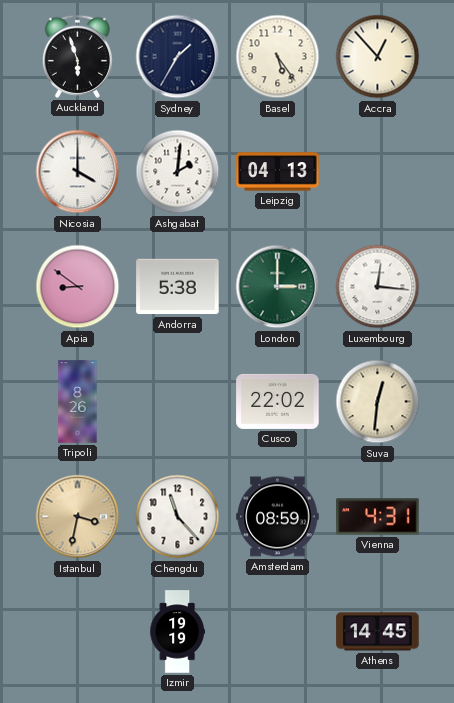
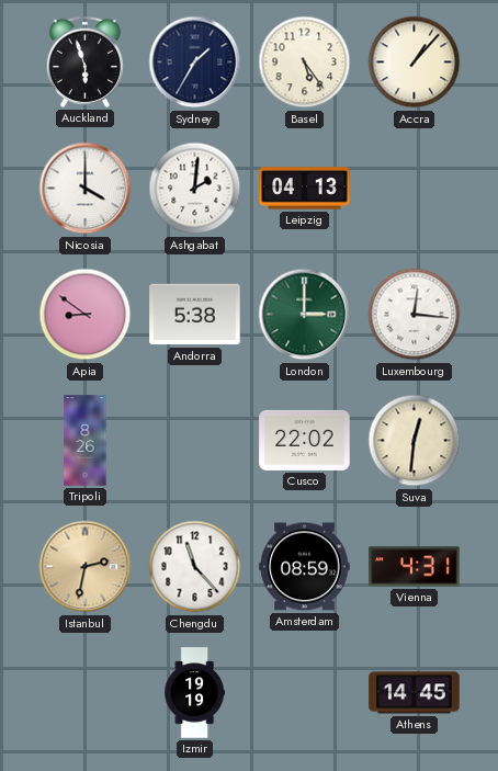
Accra: 12:53 -> 1:07 (415, 63)
Istanbul: 3:32 -> 2:32 (86, 567)
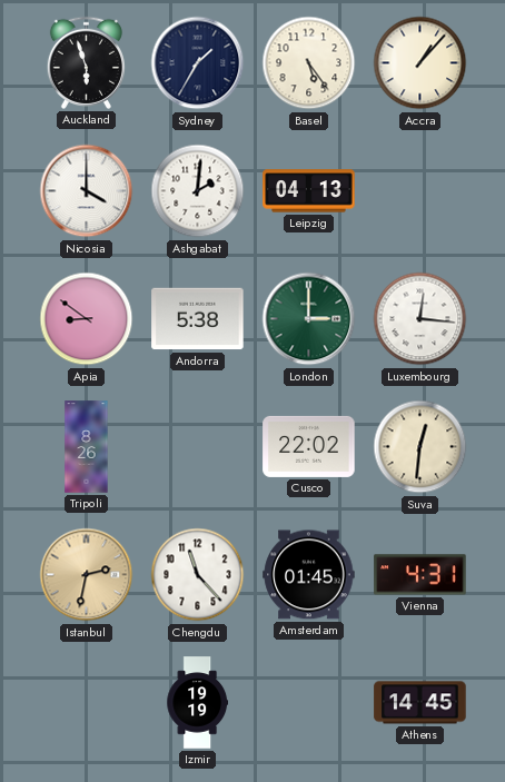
Amsterdam: 08:59 -> 01:45 (309, 575)
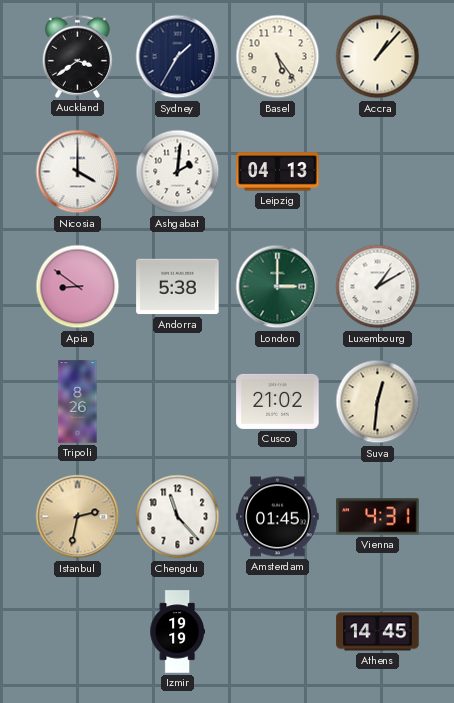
Auckland: 5:57 -> 3:39 (77, 56)
Luxembourg: 12:16 -> 1:10 (378, 287)
Cusco: 22:02 -> 21:02 (278, 401)
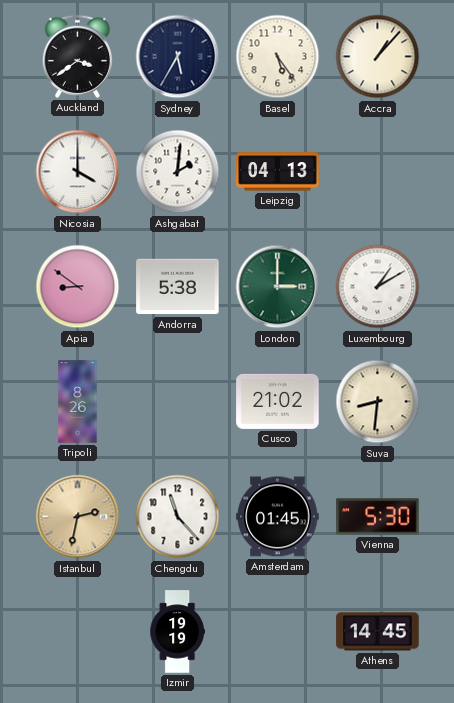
Sydney: 1:35 -> 5:35 (178, 57)
Suva: 12:31 -> 8:31 (378, 402)
Vienna: 4:31 -> 5:30 (378, 517)
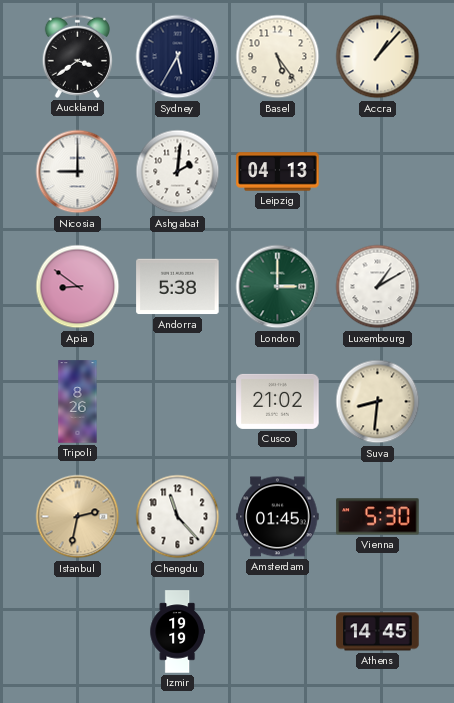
Nicosia: 4:00 -> 9:00 (78, 172)
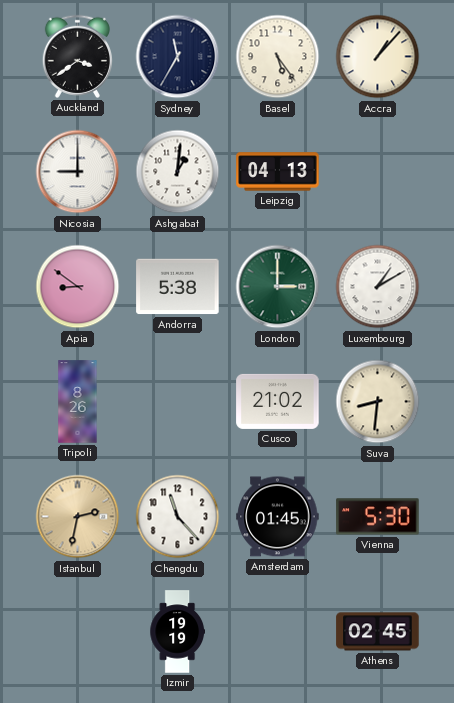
Sydney: 5:35 -> 11:35 (178, 57)
Ashgabat: 2:01 -> 1:01 (178, 172)
Athens: 14:45 -> 02:45 (378, 632)
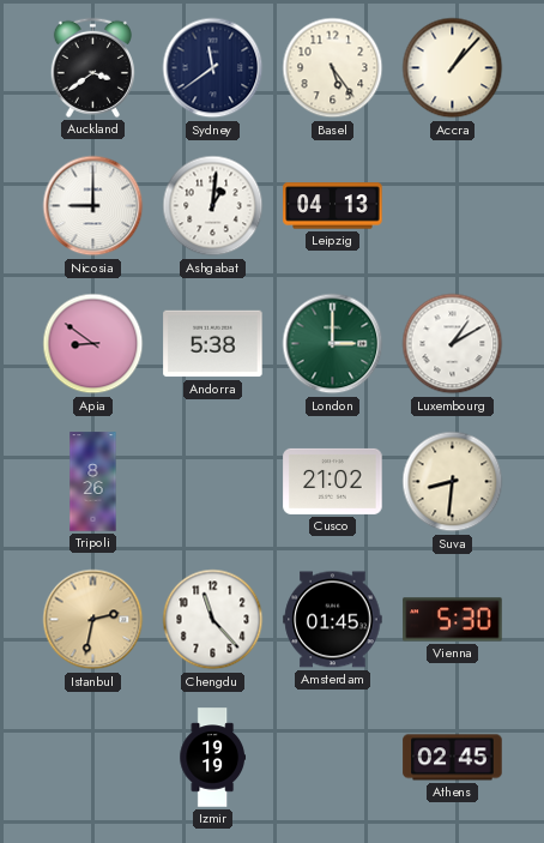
Sydney: 11:35 -> 11:39 (213, 68)
